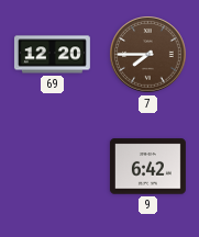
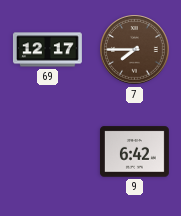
69: 12:20 -> 12:17 (47, 50)
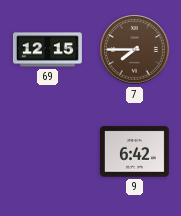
69: 12:17 -> 12:15 (47, 50)
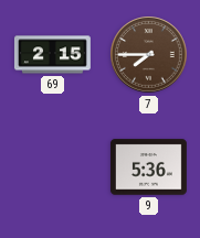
69: 12:15 -> 2:15 (52, 55)
9: 6:42 -> 5:36 (148, 167)
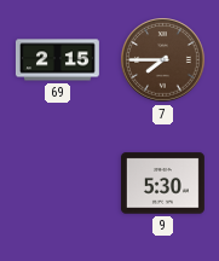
9: 5:36 -> 5:30 (162, 184)
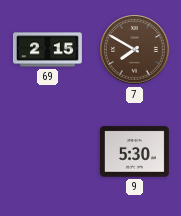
7: 7:45 -> 7:50 (135, 50)
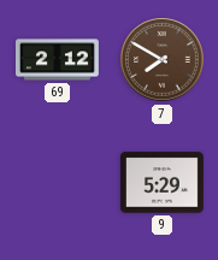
69: 2:15 -> 2:12 (57, 60)
9: 5:30 -> 5:29 (161, 183)
